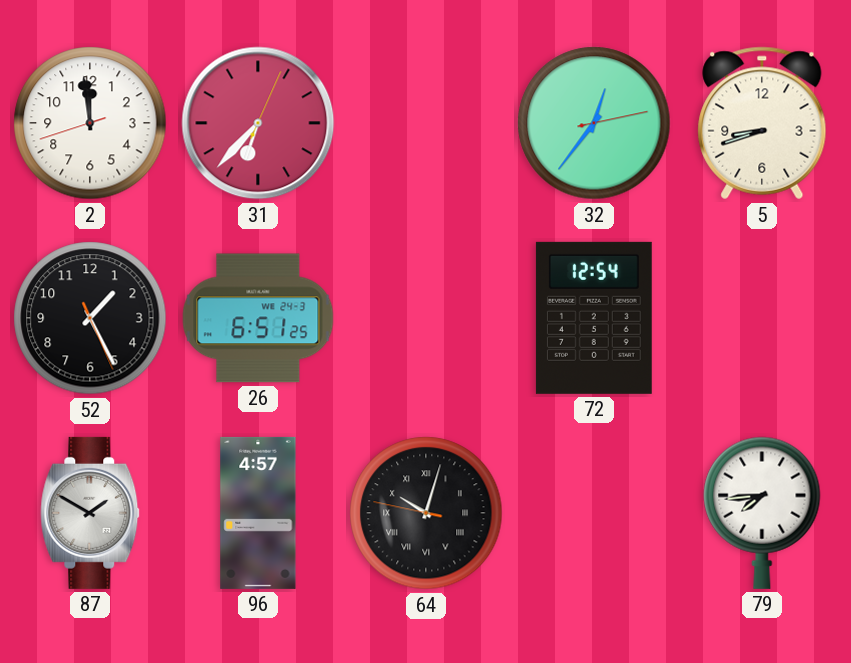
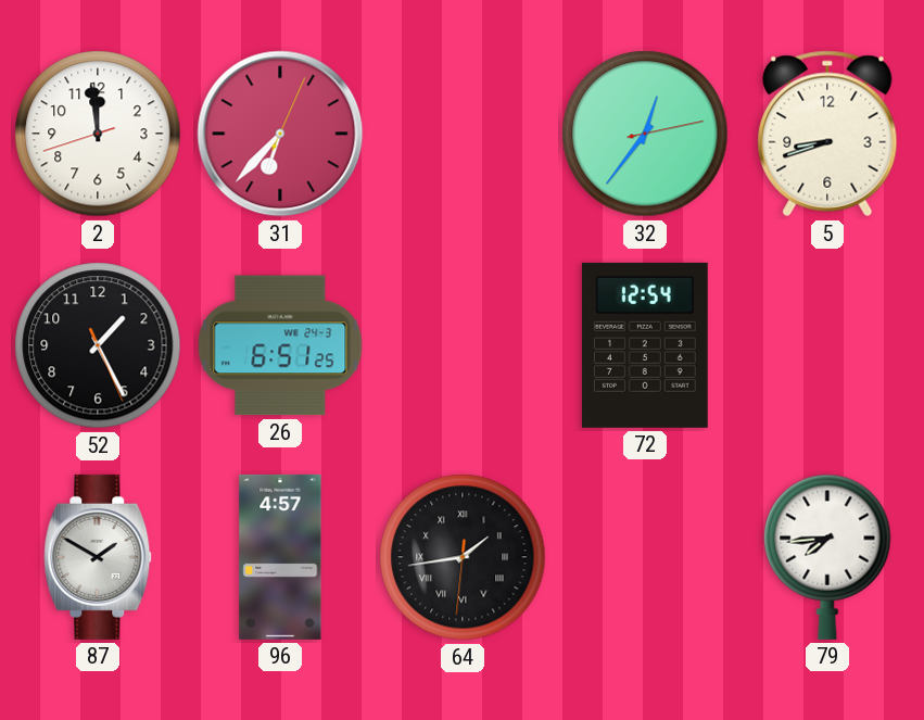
64: 10:02 -> 1:43 (463, 557)
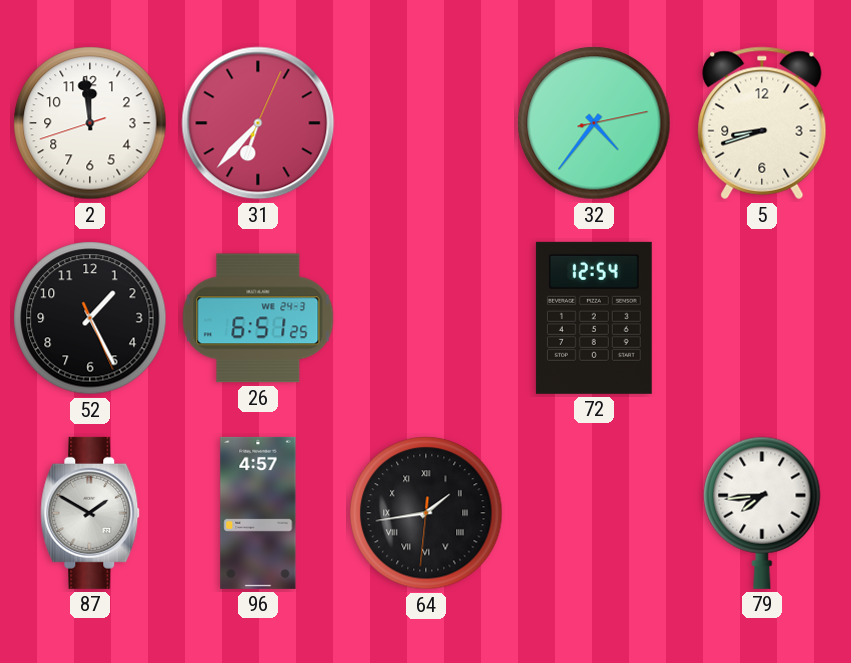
32: 12:36 -> 4:36 (594, 123)
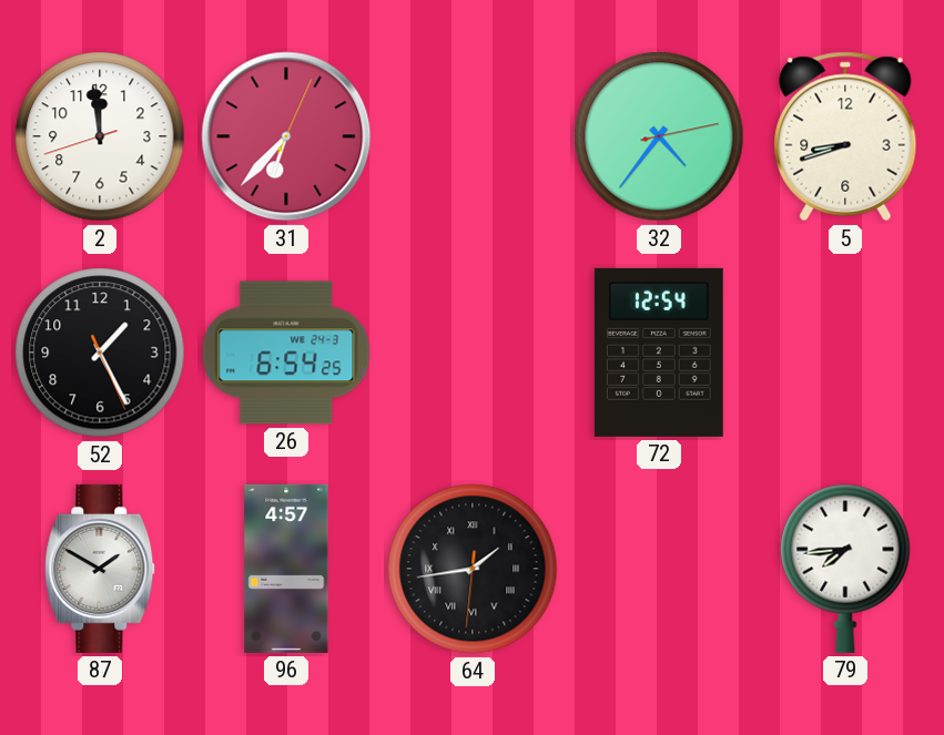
26: 6:51 -> 6:54 (286, 353)
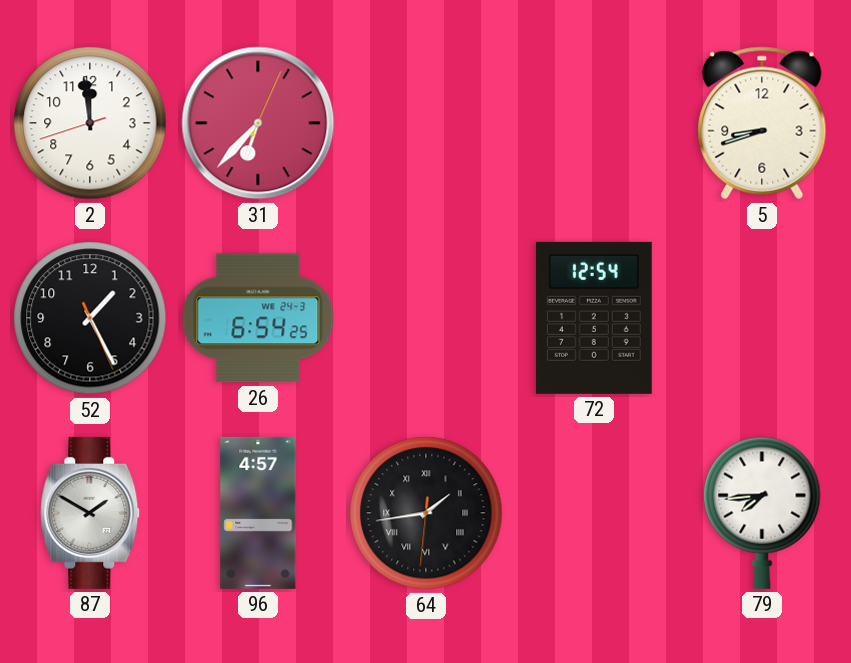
32: 4:36 -> none (659, 136)
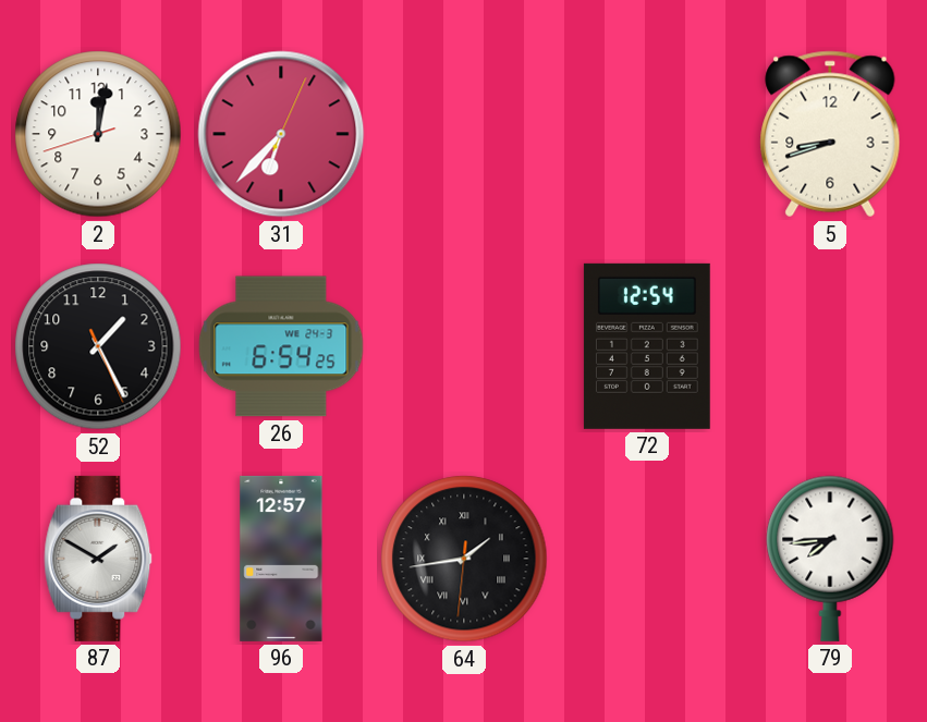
2: 11:58 -> 12:01 (98, 134)
96: 4:57 -> 12:57 (281, 559)
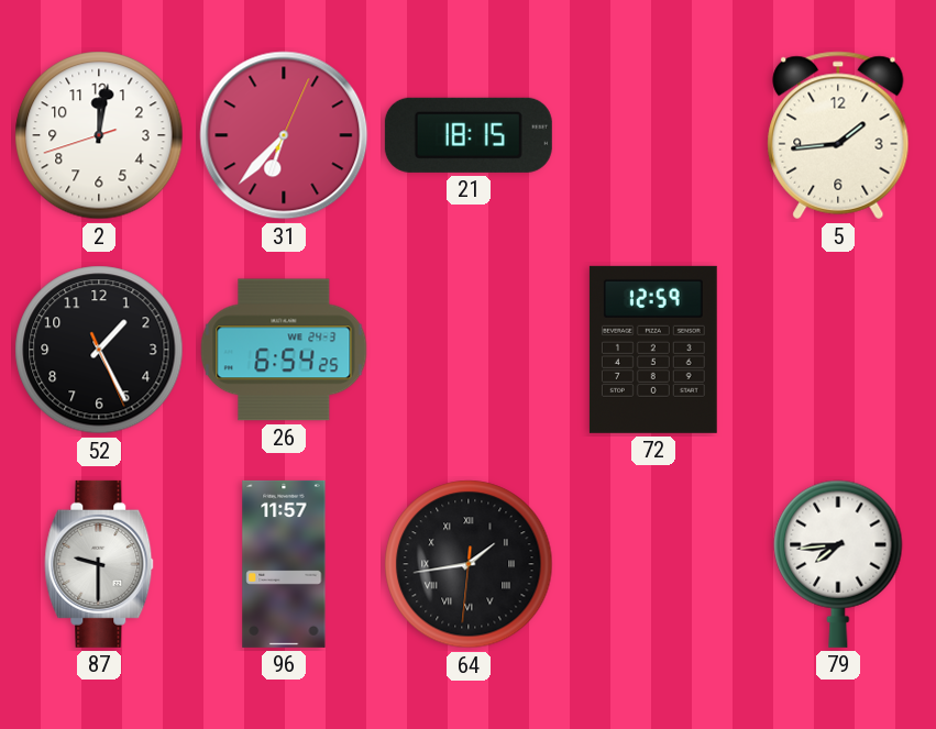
21: none -> 18:15 (469, 135)
5: 8:42 -> 1:44 (838, 135)
72: 12:54 -> 12:59 (653, 350)
87: 1:50 -> 9:30 (99, 564)
96: 12:57 -> 11:57 (284, 564)
